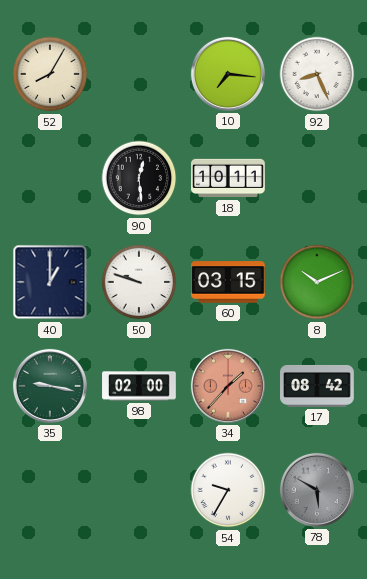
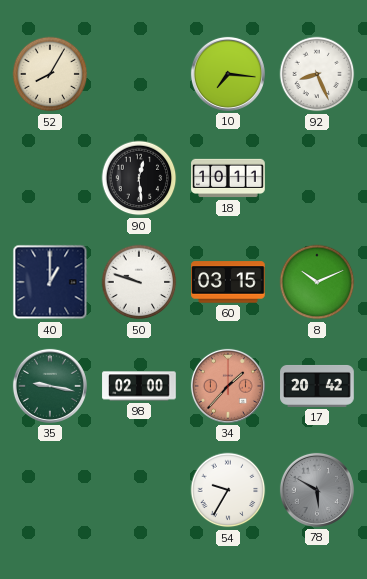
17: 08:42 -> 20:42 (317, 386)
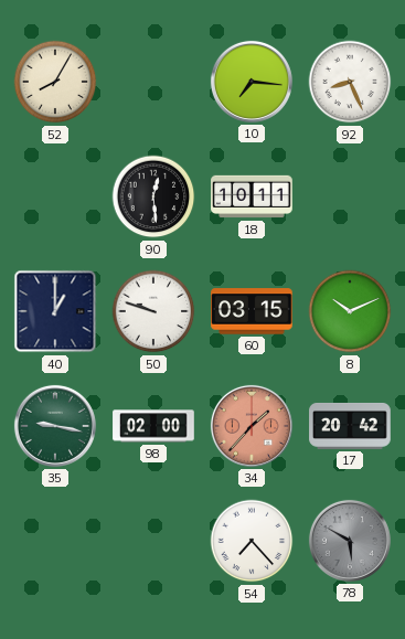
54: 9:35 -> 7:23 (252, 541)
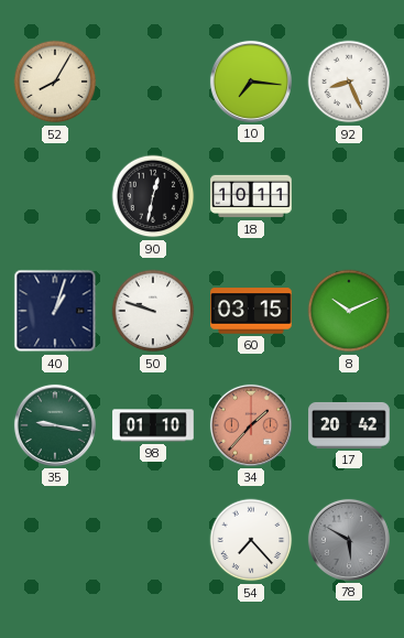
90: 12:29 -> 12:32 (153, 196)
40: 1:00 -> 1:03 (55, 311)
98: 02:00 -> 01:10 (153, 425)
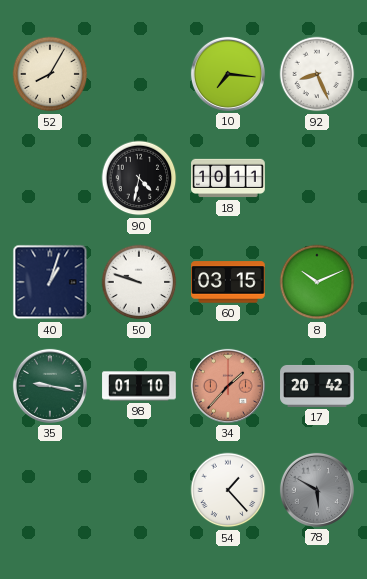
90: 12:32 -> 4:32 (139, 178)
54: 7:23 -> 1:23 (228, 490)
